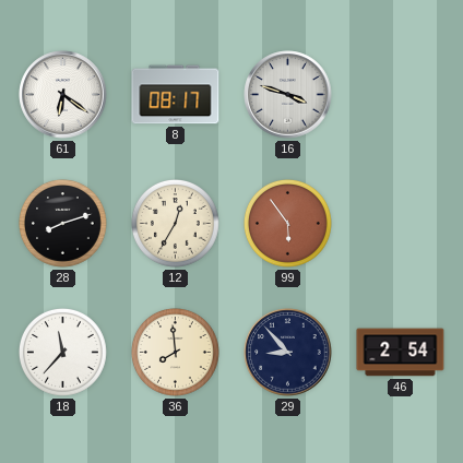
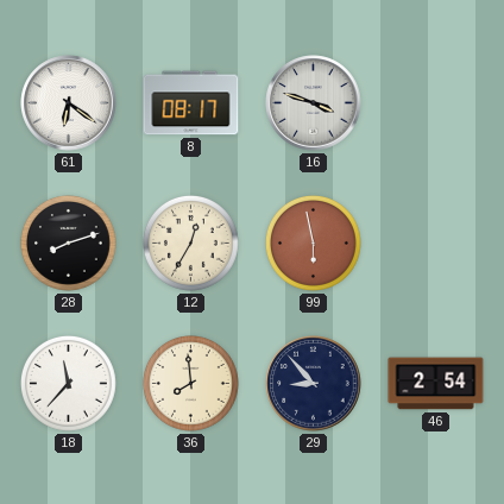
99: 5:54 -> 5:58 (314, 244)
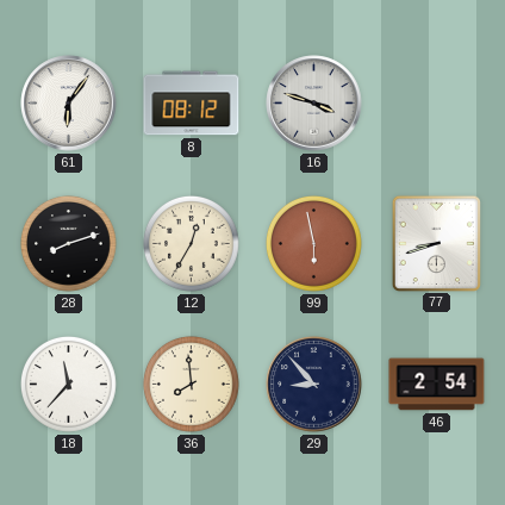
61: 6:21 -> 6:06 (69, 104)
8: 08:17 -> 08:12 (192, 104)
77: none -> 8:42 (436, 243)
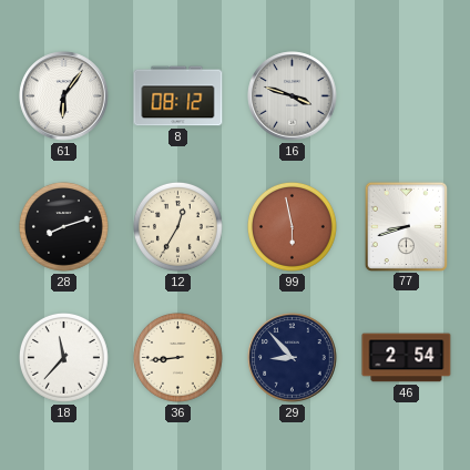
36: 7:59 -> 8:44 (178, 358)
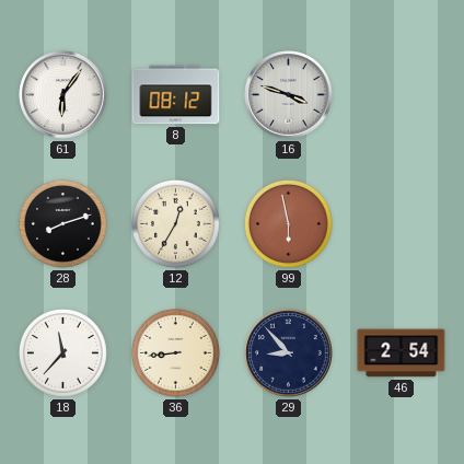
77: 8:42 -> none (406, 226)
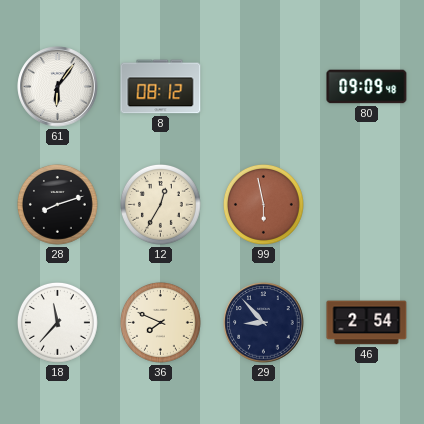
16: 3:48 -> none (289, 95)
80: none -> 09:09 (367, 87)
36: 8:44 -> 7:49 (161, 323)
